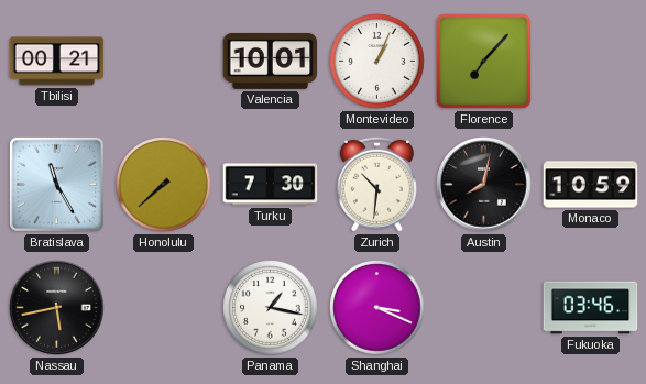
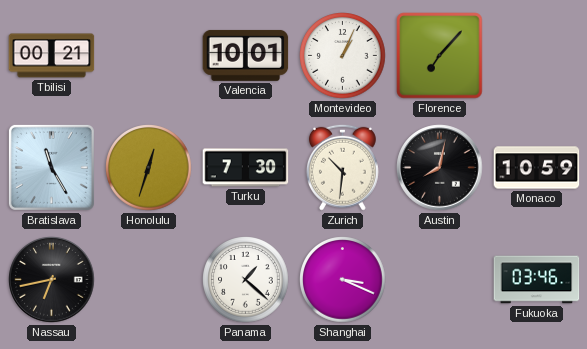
Honolulu: 7:38 -> 12:33 (149, 168)
Nassau: 5:43 -> 6:43 (52, 280)
Panama: 1:17 -> 1:22 (246, 280)
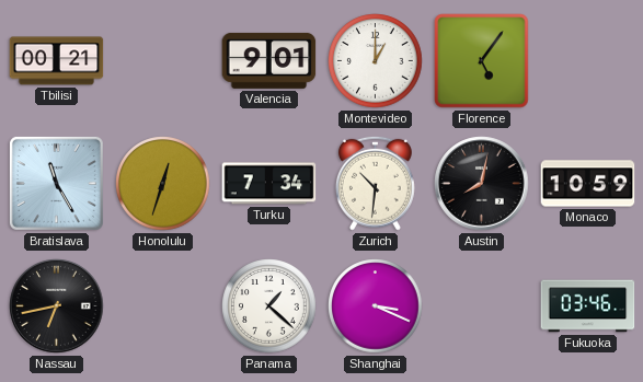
Valencia: 10:01 -> 9:01 (269, 60)
Montevideo: 1:04 -> 1:00 (376, 61)
Florence: 7:07 -> 5:06 (482, 61)
Turku: 7:30 -> 7:34 (269, 184)
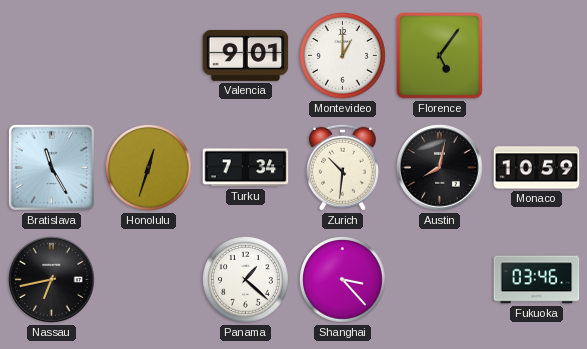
Tbilisi: 00:21 -> none (57, 61)
Shanghai: 3:19 -> 3:23 (343, 280)
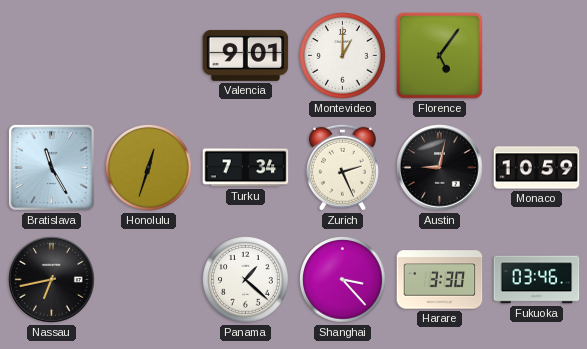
Zurich: 10:31 -> 2:26 (342, 167)
Austin: 8:02 -> 9:02 (440, 168)
Harare: none -> 3:30 (440, 280)
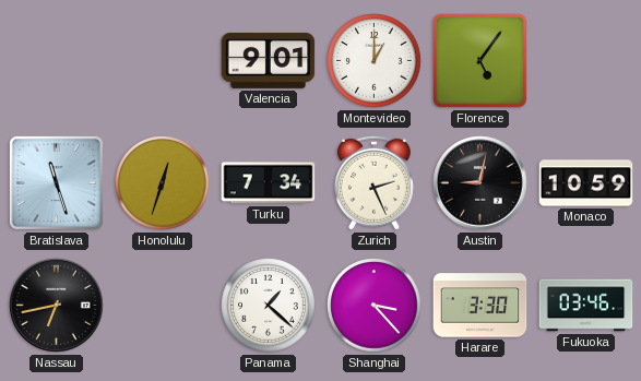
Bratislava: 11:25 -> 11:27 (56, 182)
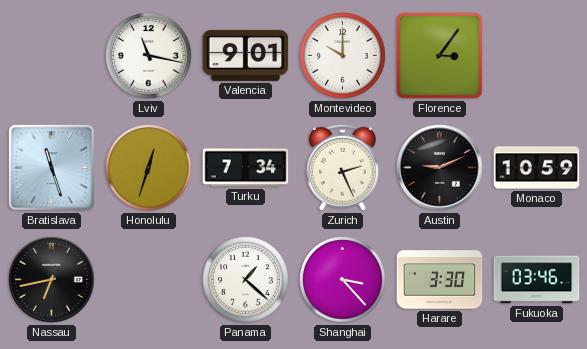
Lviv: none -> 11:17 (149, 56)
Montevideo: 1:00 -> 10:00 (343, 56)
Florence: 5:06 -> 3:06 (440, 56)
Austin: 9:02 -> 9:11 (440, 168)
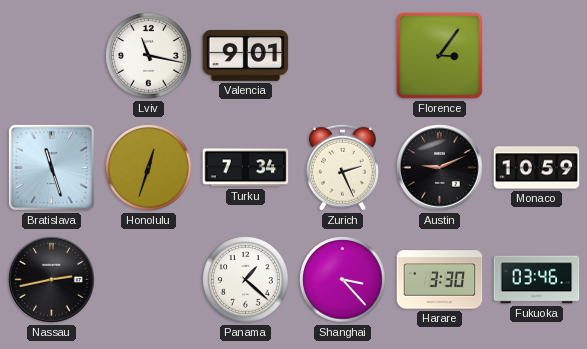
Montevideo: 10:00 -> none (343, 56)
Nassau: 6:43 -> 2:43 (52, 280)
